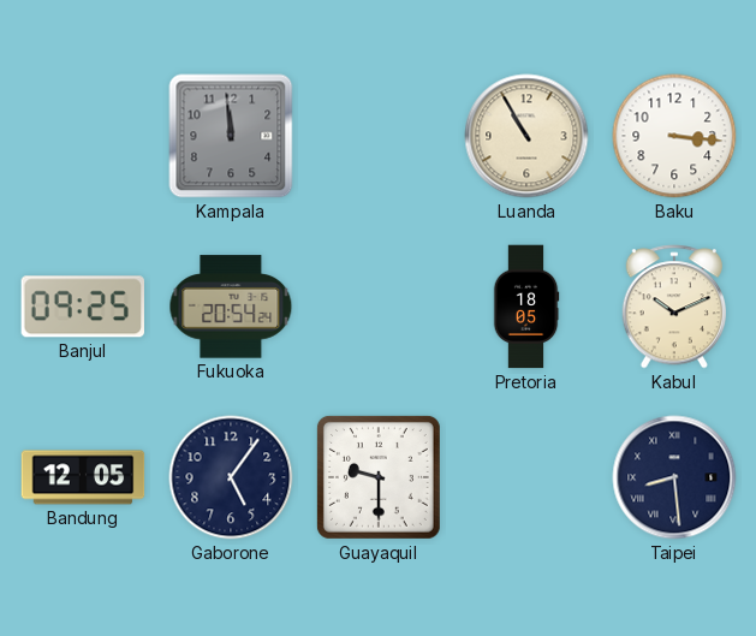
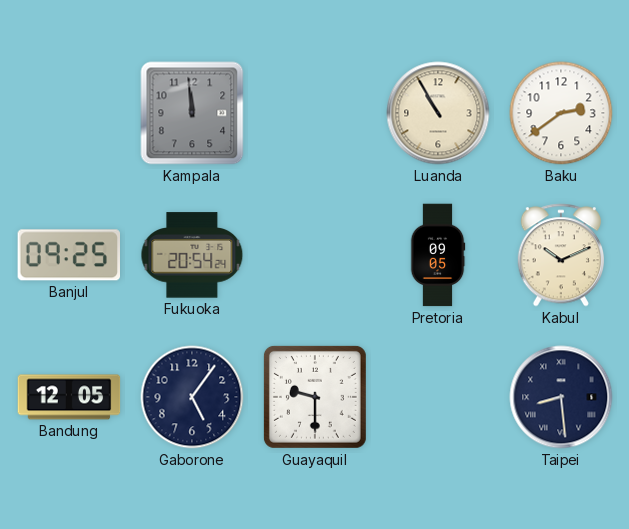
Baku: 3:16 -> 2:39 (561, 113)
Pretoria: 18:05 -> 09:05 (438, 255)
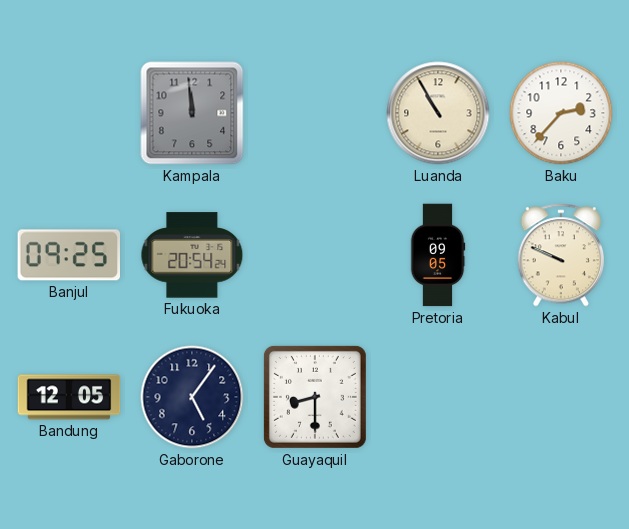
Baku: 2:39 -> 2:37 (561, 113)
Kabul: 10:11 -> 9:49 (560, 255)
Guayaquil: 9:30 -> 8:30 (315, 397)
Taipei: 8:29 -> none (561, 397)
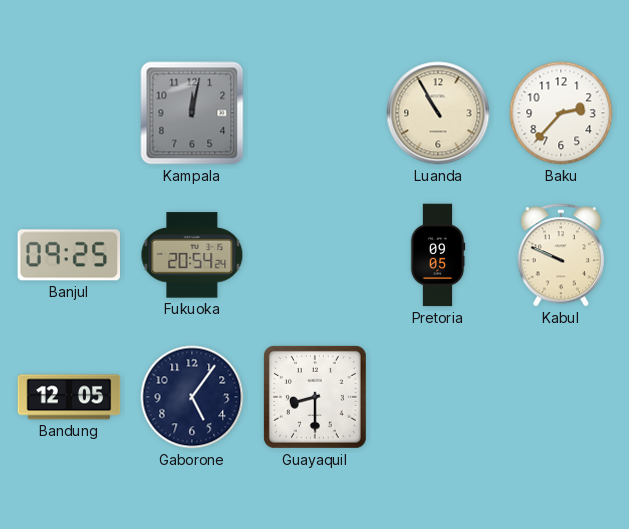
Kampala: 11:59 -> 12:02 (192, 113)
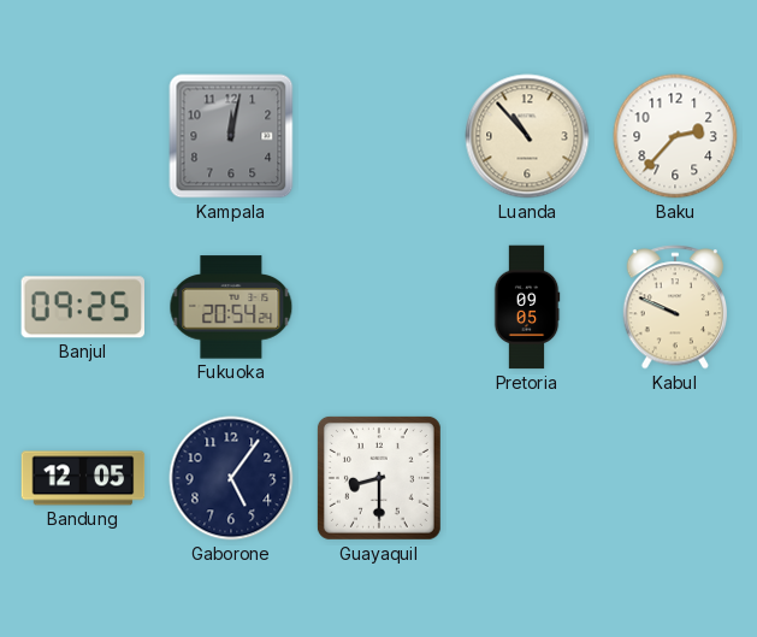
Luanda: 10:55 -> 10:53 (527, 136)
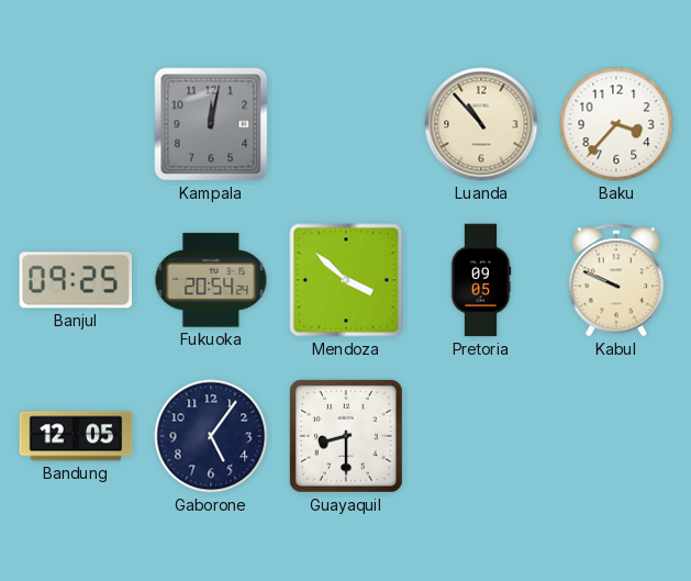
Baku: 2:37 -> 3:37 (616, 124)
Mendoza: none -> 3:52 (346, 280)
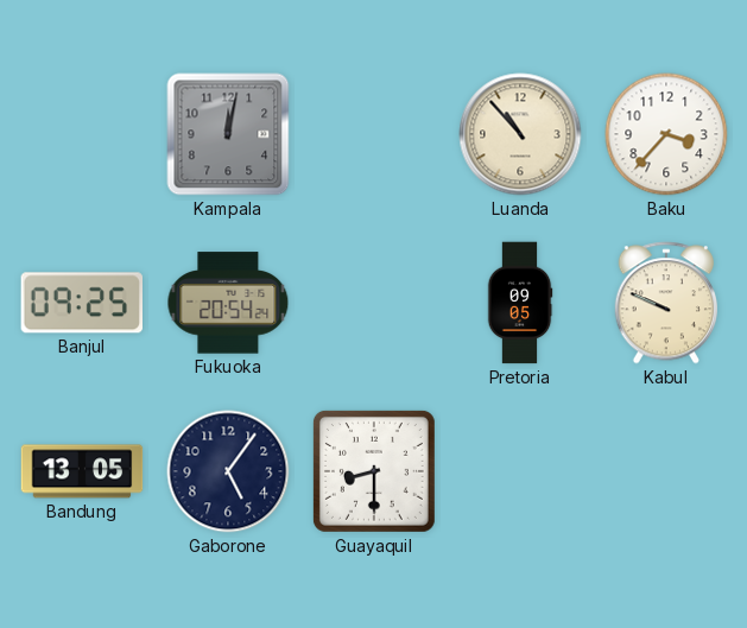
Mendoza: 3:52 -> none (346, 280)
Bandung: 12:05 -> 13:05 (82, 471)
